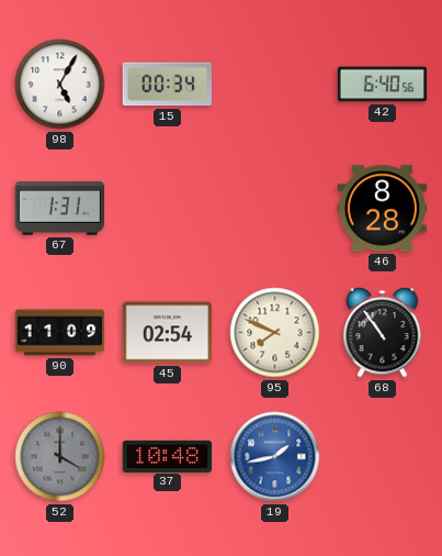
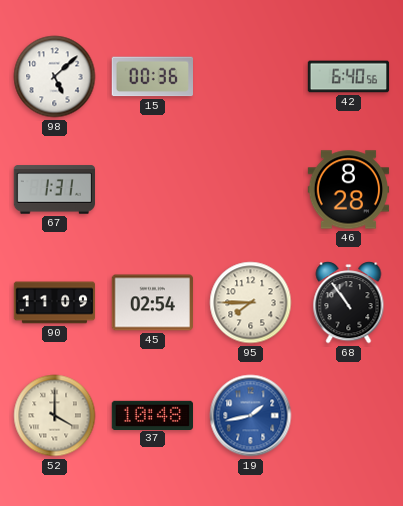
98: 5:05 -> 5:08 (55, 77)
15: 00:34 -> 00:36 (152, 77)
95: 7:49 -> 7:45 (251, 303)
52 dial: grey -> cream (55, 416)
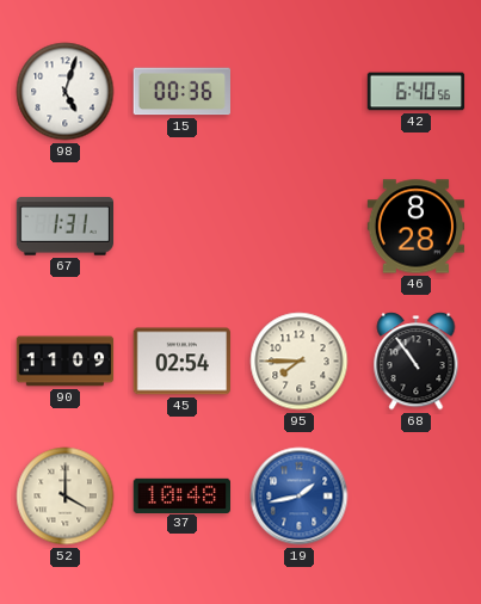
98: 5:08 -> 5:03 (66, 92)
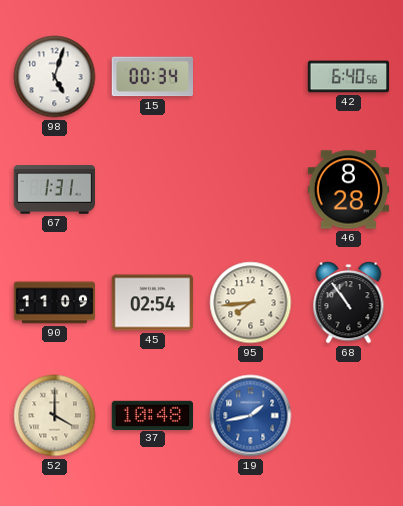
15: 00:36 -> 00:34 (152, 77)
95: 7:45 -> 7:44 (251, 303)
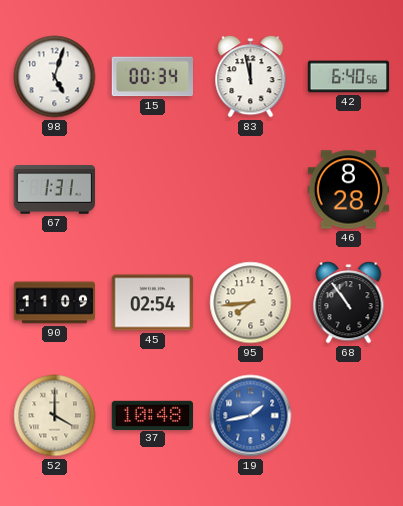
83: none -> 11:58 (251, 77)
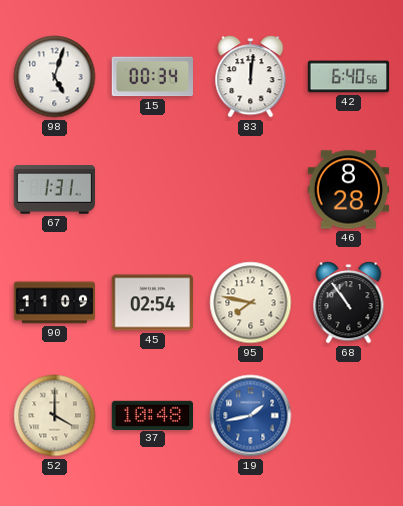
83: 11:58 -> 12:01 (251, 77)
95: 7:44 -> 7:47 (251, 303)
